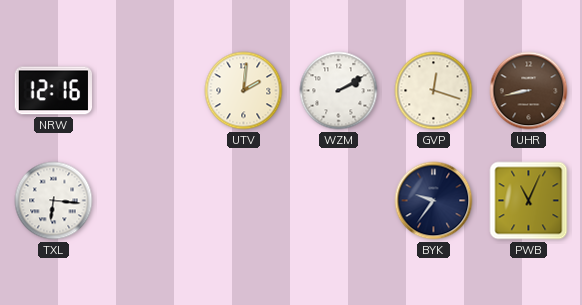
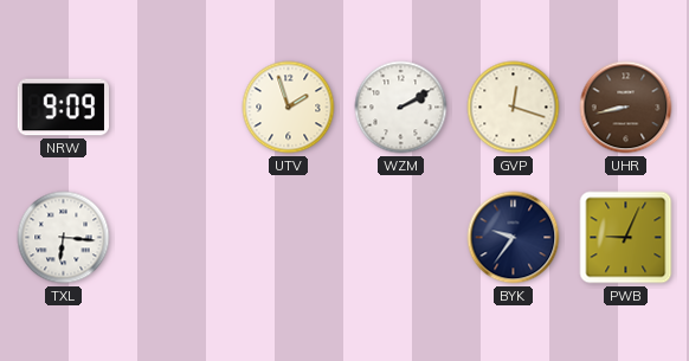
NRW: 12:16 -> 9:09 (63, 108)
UTV: 2:01 -> 1:57 (289, 108)
PWB: 11:04 -> 9:04 (626, 238)
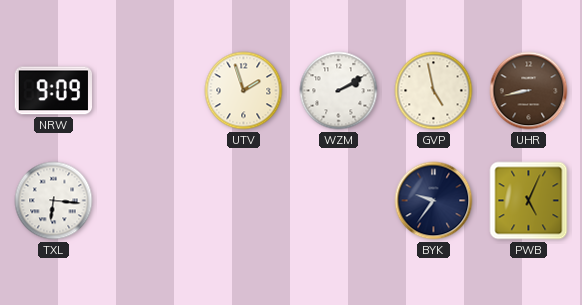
GVP: 12:18 -> 4:58 (434, 91)
PWB: 9:04 -> 5:04 (529, 201)
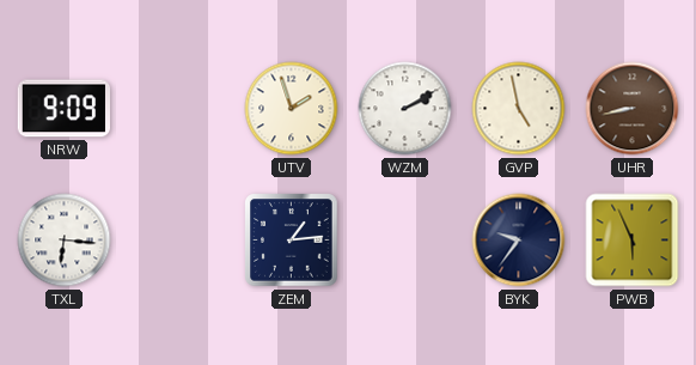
ZEM: none -> 1:14 (292, 241)
PWB: 5:04 -> 5:56 (633, 241)
